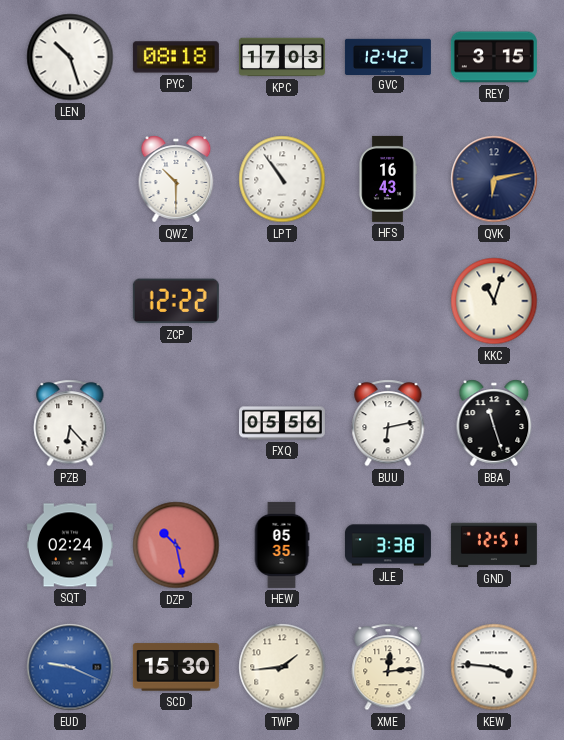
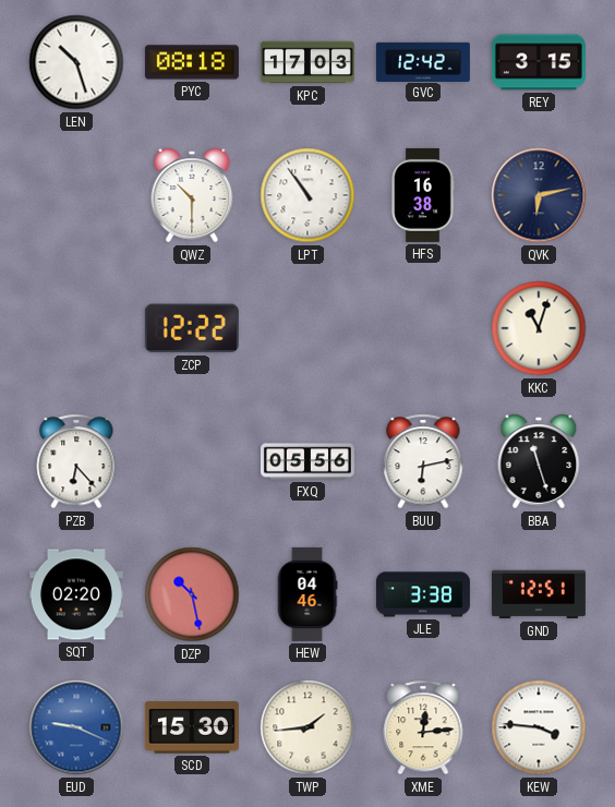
HFS: 16:43 -> 16:38 (423, 195)
SQT: 02:24 -> 02:20 (76, 594)
HEW: 05:35 -> 04:46 (307, 594)
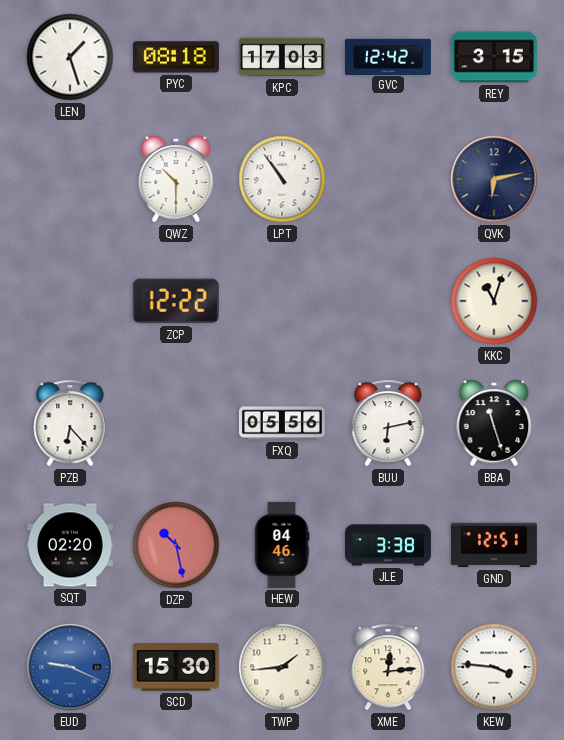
LEN: 10:27 -> 1:27 (70, 57)
HFS: 16:38 -> none (423, 195)
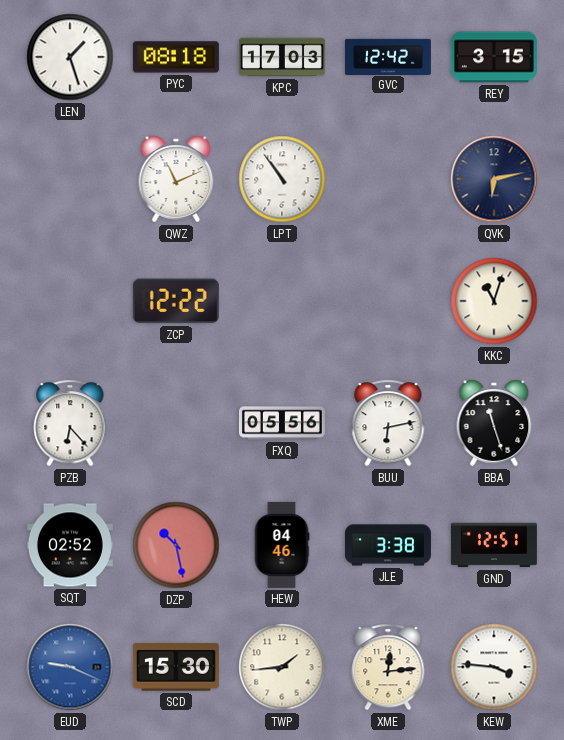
QWZ: 10:30 -> 11:11 (176, 179)
SQT: 02:20 -> 02:52 (70, 545)
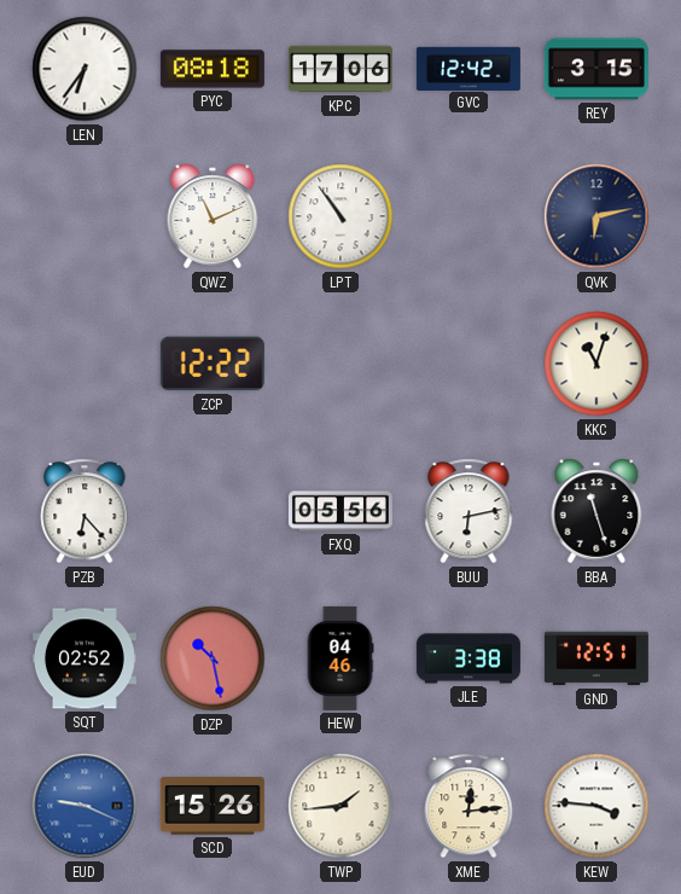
LEN: 1:27 -> 6:36 (85, 69)
KPC: 17:03 -> 17:06 (340, 69)
SCD: 15:30 -> 15:26 (213, 806)
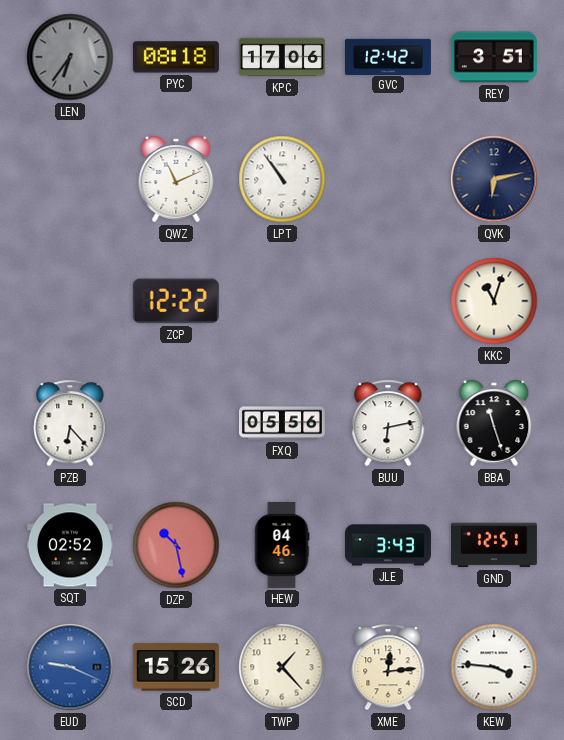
LEN dial: white -> grey (70, 57)
REY: 3:15 -> 3:51 (494, 57)
JLE: 3:38 -> 3:43 (388, 545)
TWP: 1:44 -> 1:23 (282, 667)
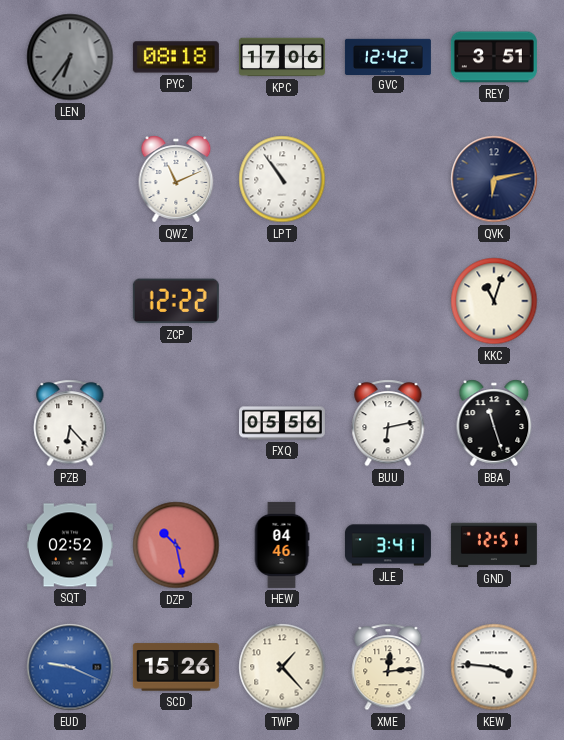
JLE: 3:43 -> 3:41 (388, 545)
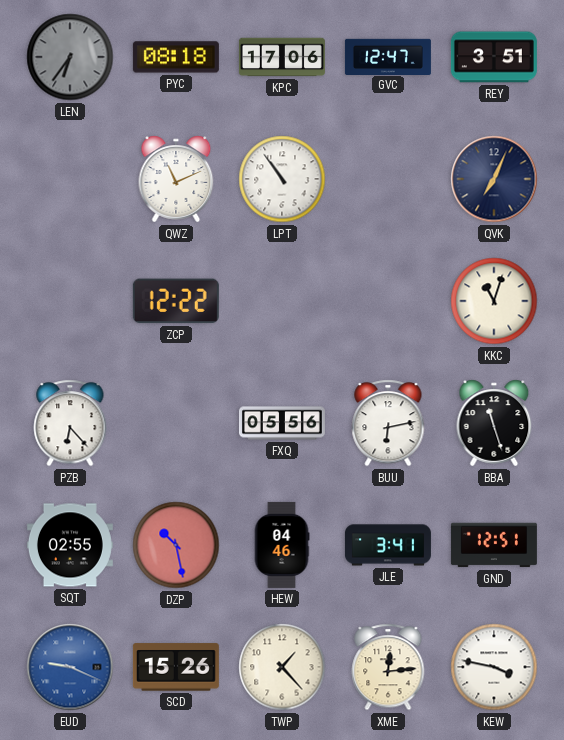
GVC: 12:42 -> 12:47 (388, 56)
QVK: 6:13 -> 7:04 (494, 179)
SQT: 02:52 -> 02:55 (70, 545)
KEW: 3:46 -> 3:47 (494, 667)
